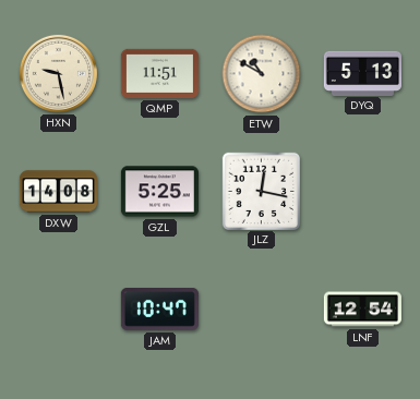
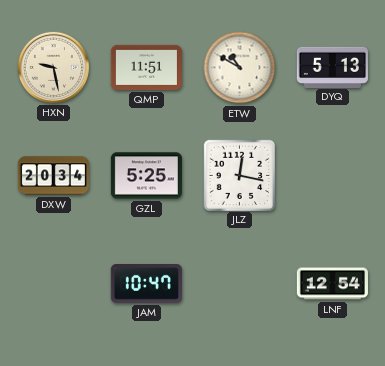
DXW: 14:08 -> 20:34 (53, 176)
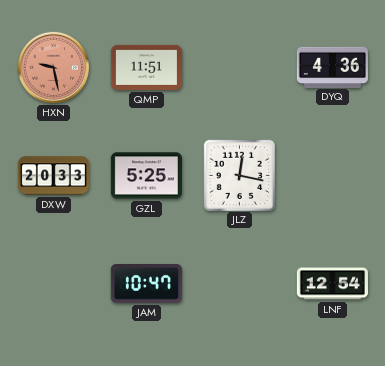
HXN dial: cream -> salmon (53, 67)
ETW: 10:50 -> none (240, 68)
DYQ: 5:13 -> 4:36 (332, 67)
DXW: 20:34 -> 20:33 (53, 176)
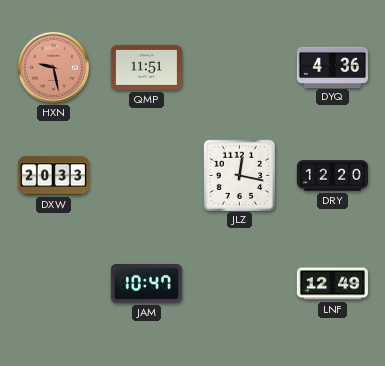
GZL: 5:25 -> none (146, 176)
DRY: none -> 12:20 (332, 176)
LNF: 12:54 -> 12:49 (332, 284)
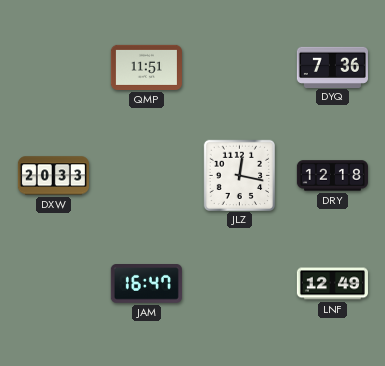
HXN: 9:28 -> none (53, 67)
DYQ: 4:36 -> 7:36 (332, 67)
DRY: 12:20 -> 12:18 (332, 176)
JAM: 10:47 -> 16:47 (146, 284)
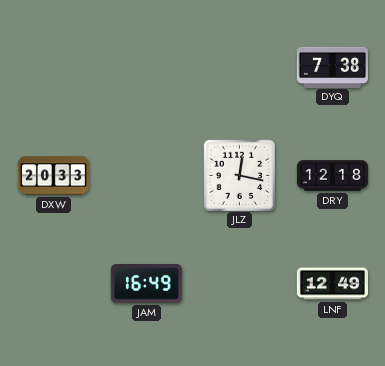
QMP: 11:51 -> none (146, 67)
DYQ: 7:36 -> 7:38 (332, 67)
JAM: 16:47 -> 16:49 (146, 284)
